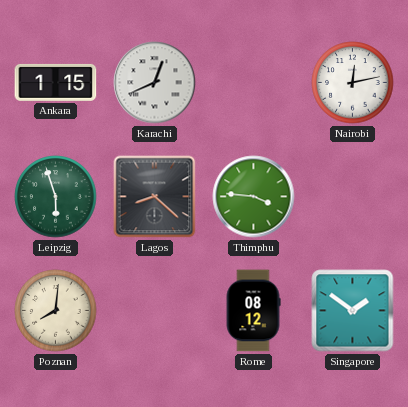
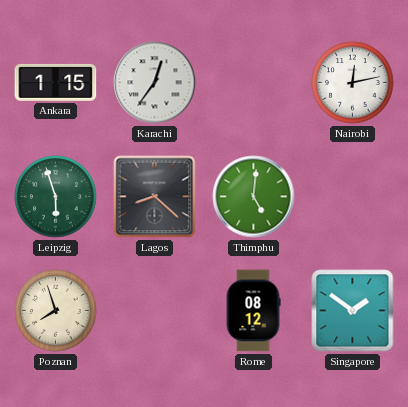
Karachi: 12:41 -> 12:36 (155, 83)
Thimphu: 3:46 -> 5:01 (254, 197)
Poznan: 8:01 -> 7:57 (56, 311)
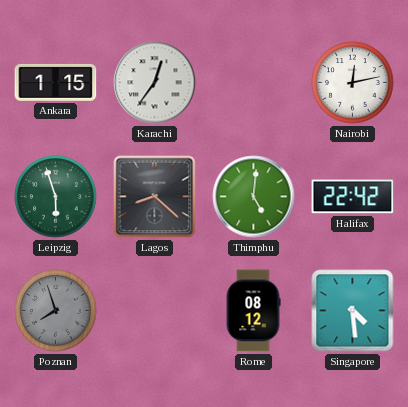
Halifax: none -> 22:42 (353, 197)
Poznan dial: cream -> grey (56, 311)
Singapore: 1:51 -> 4:29 (353, 311)
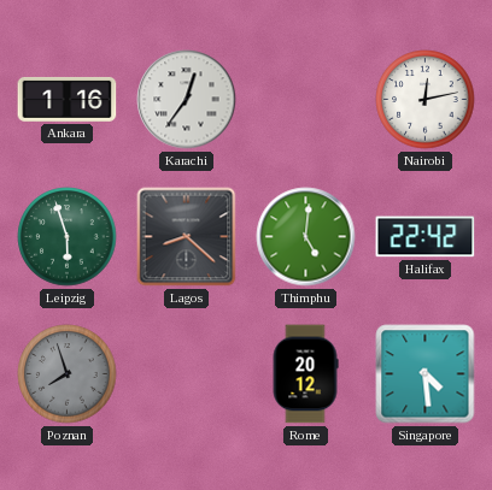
Ankara: 1:15 -> 1:16 (68, 99)
Rome: 08:12 -> 20:12 (305, 374)
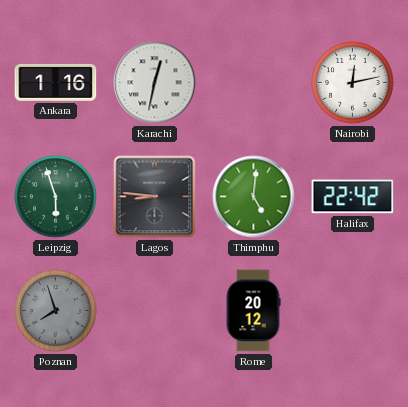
Karachi: 12:36 -> 12:32 (155, 83)
Lagos: 8:22 -> 8:46 (155, 197)
Singapore: 4:29 -> none (426, 374)
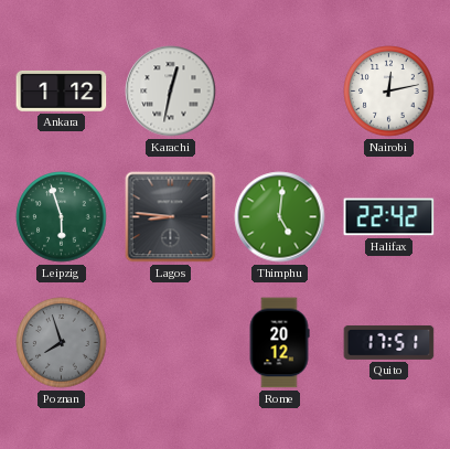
Ankara: 1:16 -> 1:12 (62, 90)
Quito: none -> 17:51 (389, 342)
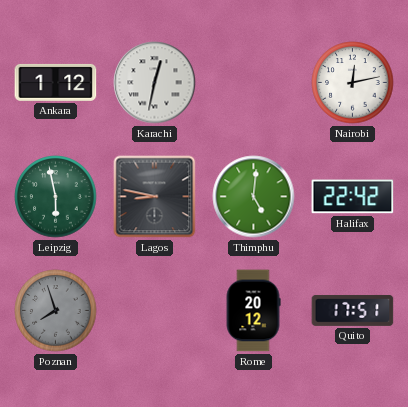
Leipzig: 5:57 -> 5:58 (56, 197)
Lagos: 8:46 -> 8:47 (155, 197)
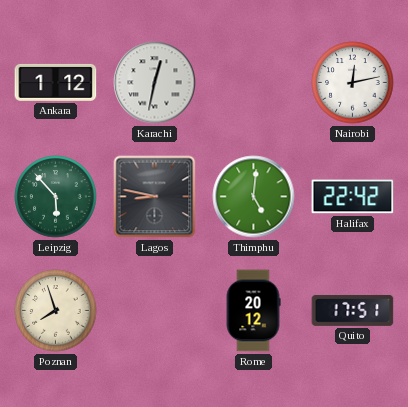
Leipzig: 5:58 -> 5:53 (56, 197)
Poznan dial: grey -> cream (56, 311)
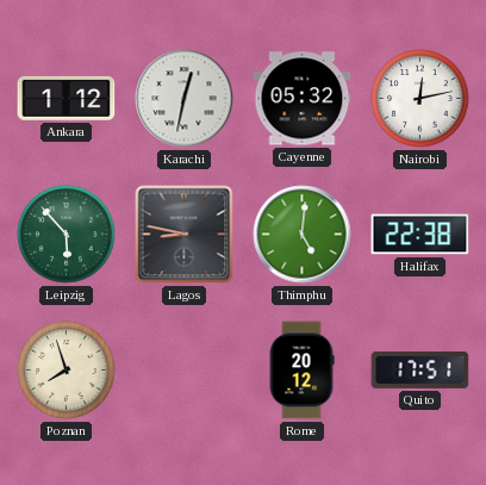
Cayenne: none -> 05:32 (303, 99)
Halifax: 22:42 -> 22:38 (420, 235)
